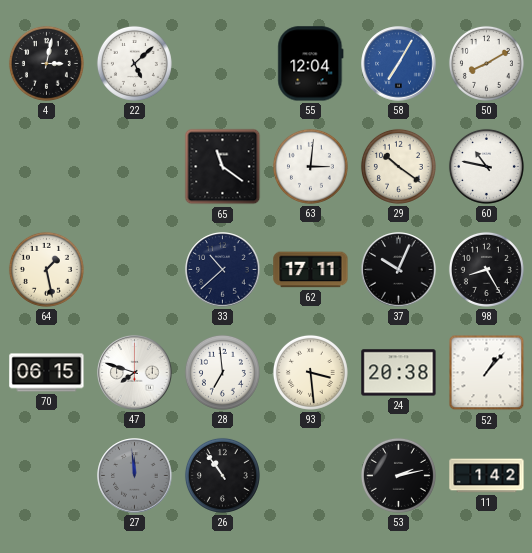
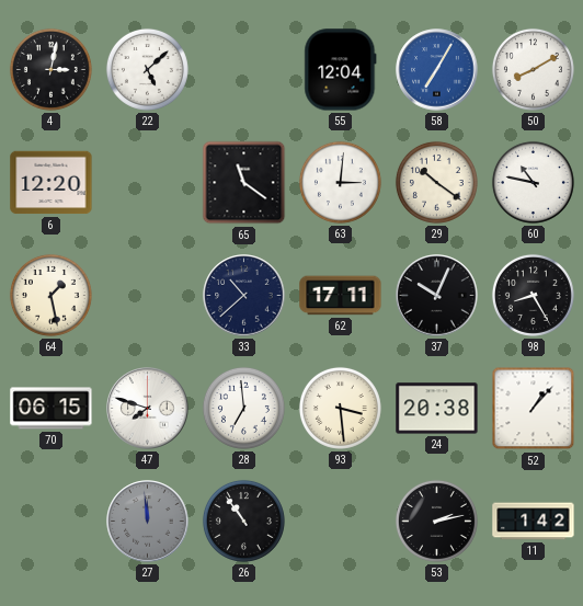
6: none -> 12:20 (52, 183)
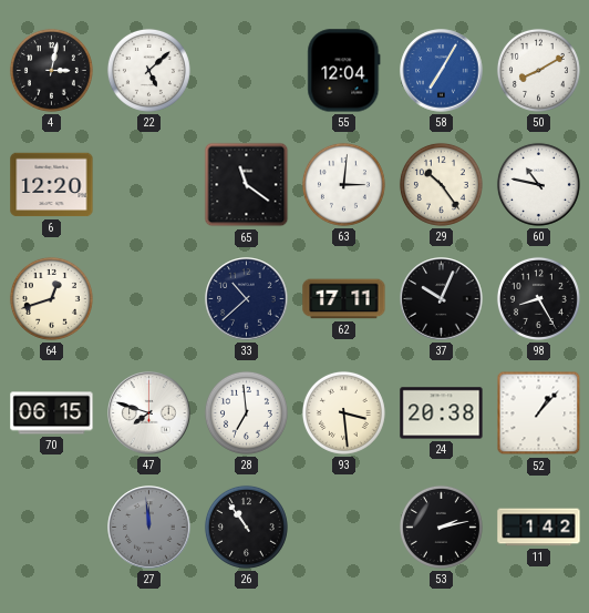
29: 10:21 -> 10:24 (441, 184)
64: 1:28 -> 12:42 (51, 298)
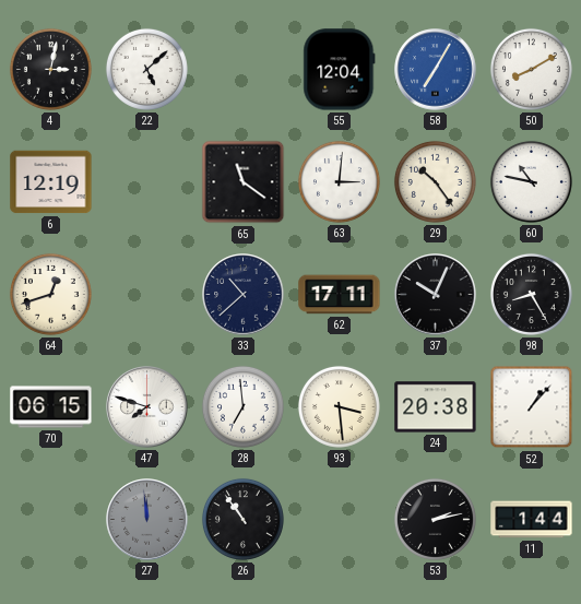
6: 12:20 -> 12:19 (51, 182)
11: 1:42 -> 1:44 (532, 520)
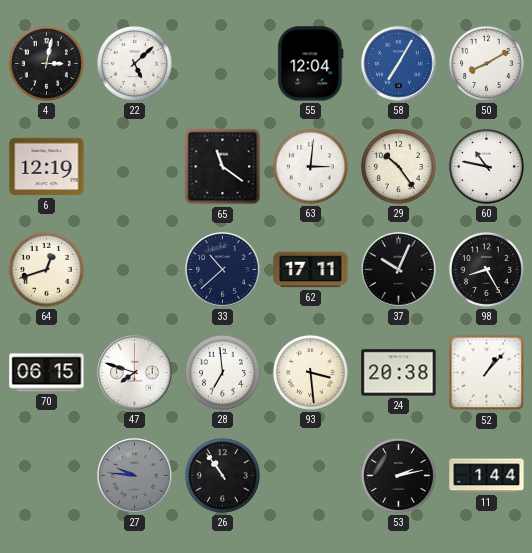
27: 11:59 -> 9:46 (135, 476)
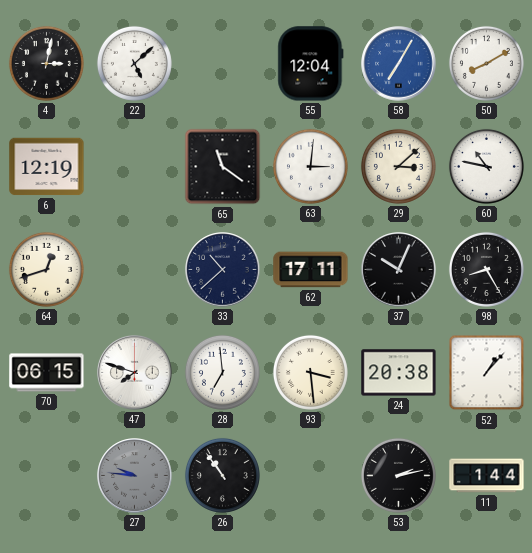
29: 10:24 -> 3:08 (398, 166)
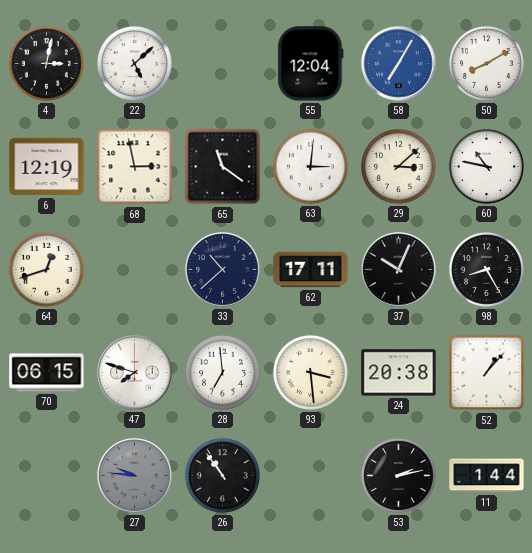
68: none -> 2:58 (135, 167)
